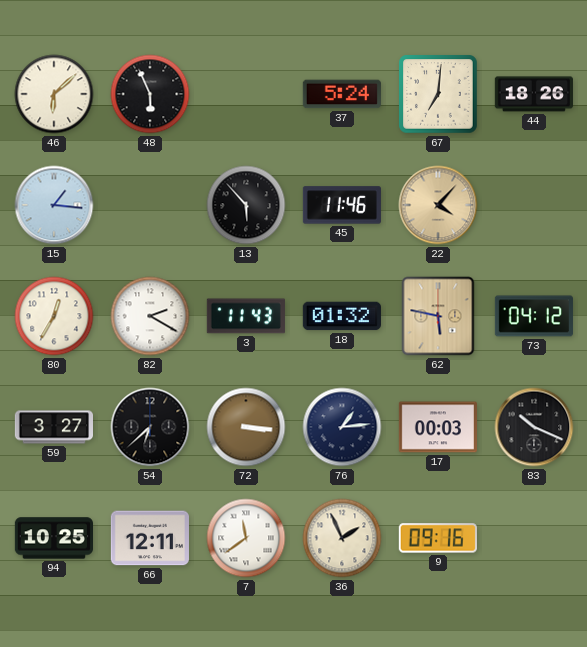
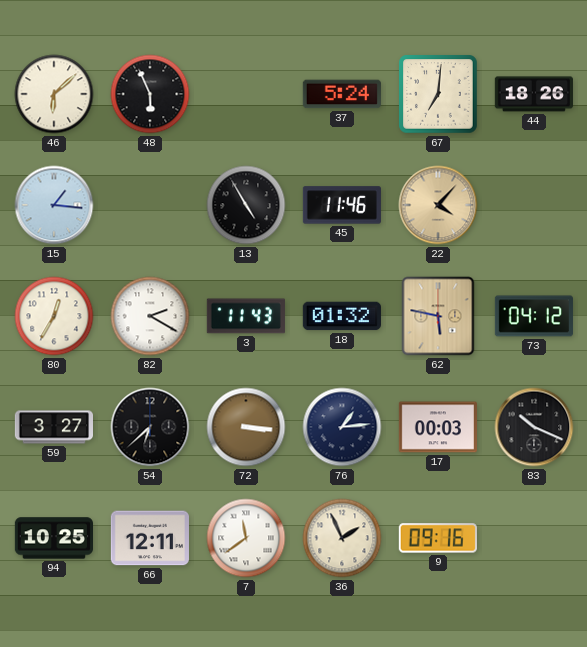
13: 5:53 -> 4:55 (246, 205)
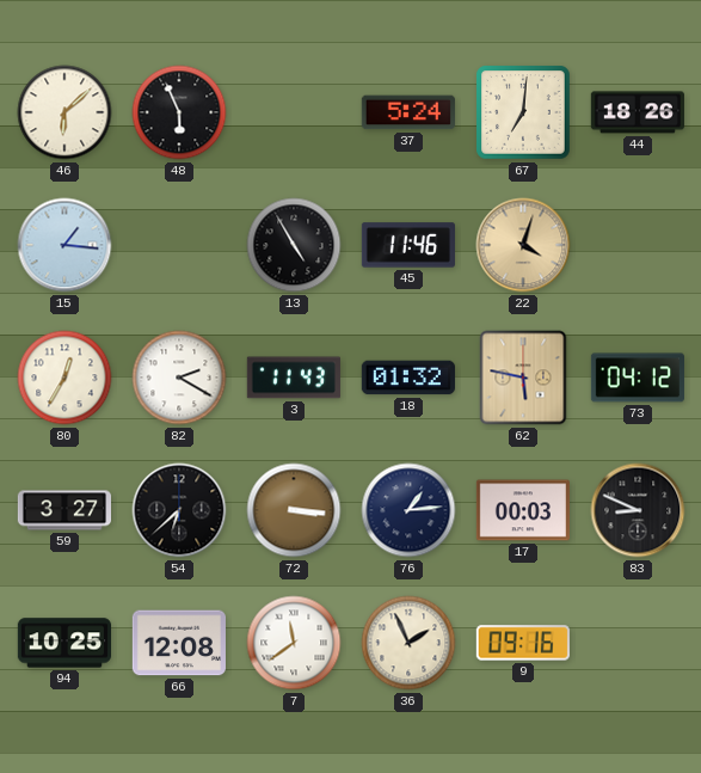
22: 4:07 -> 4:03 (523, 245)
83: 10:19 -> 8:49 (638, 510)
66: 12:11 -> 12:08 (179, 643)
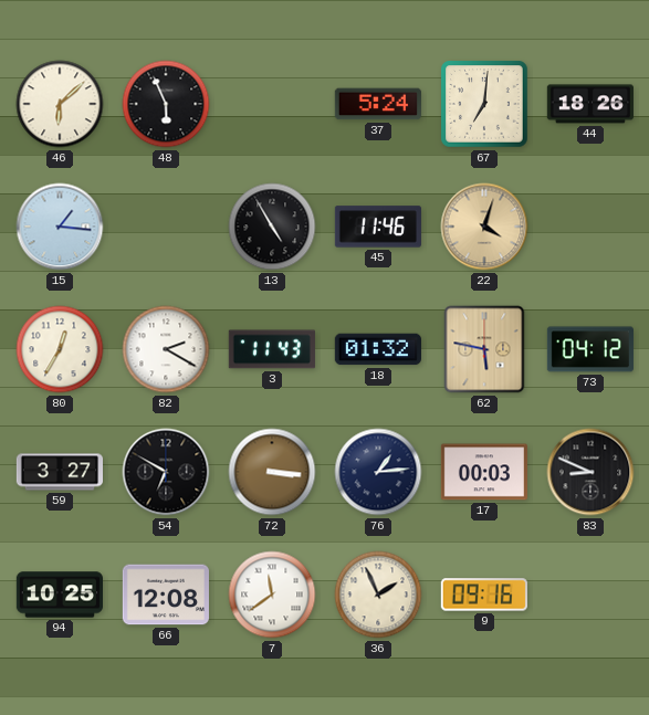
54: 6:38 -> 6:50 (166, 472)
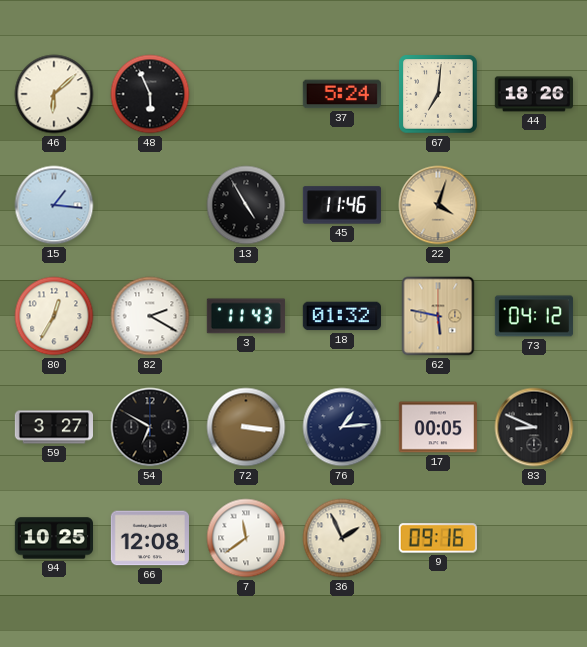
17: 00:03 -> 00:05 (437, 427)
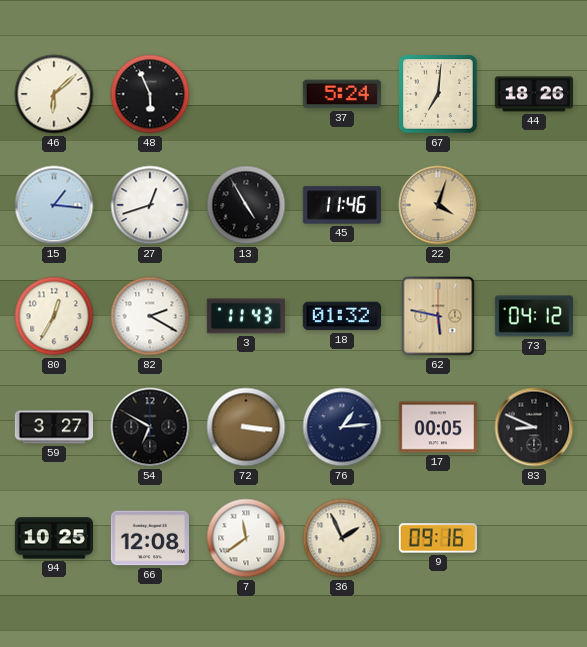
27: none -> 12:42 (150, 205)
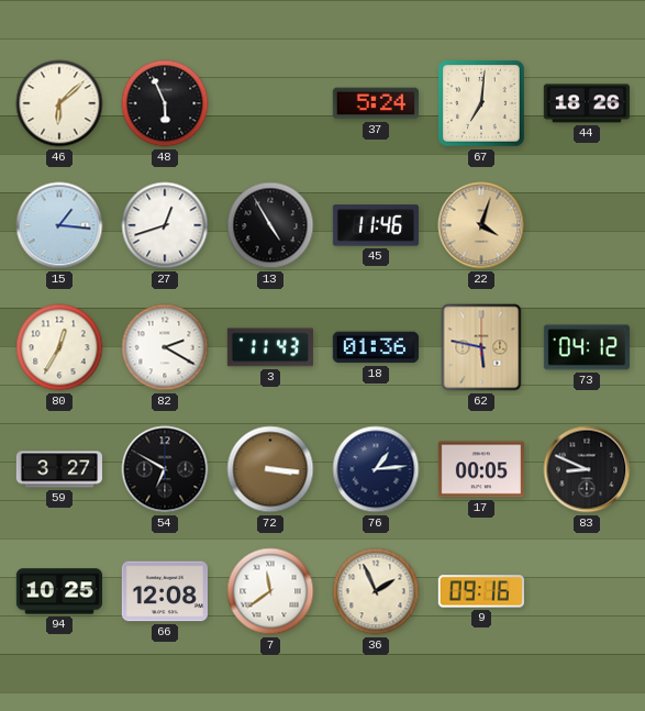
18: 01:32 -> 01:36 (376, 347)
